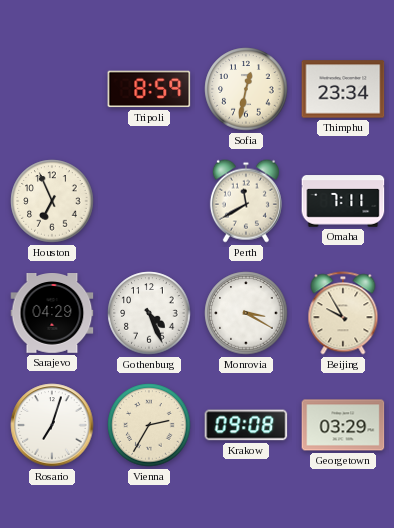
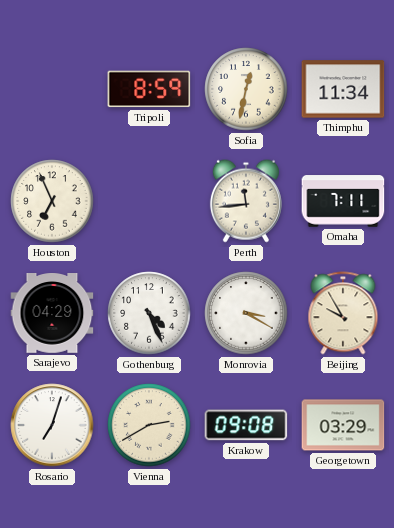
Thimphu: 23:34 -> 11:34 (343, 89)
Perth: 11:40 -> 11:44 (246, 201)
Vienna: 2:35 -> 2:40 (149, 425)
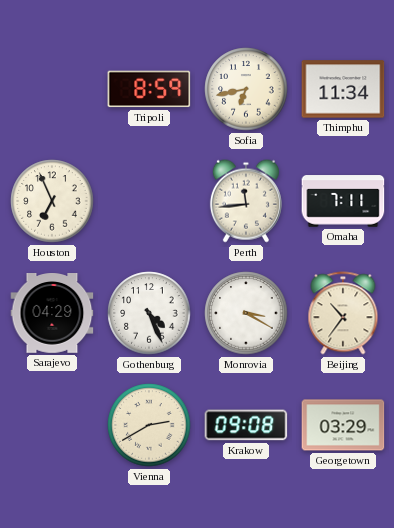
Sofia: 12:32 -> 6:43 (246, 89)
Beijing: 9:55 -> 10:36 (343, 313)
Rosario: 7:03 -> none (52, 425)
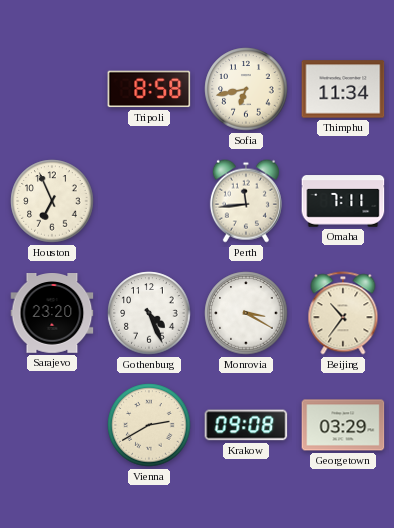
Tripoli: 8:59 -> 8:58 (149, 89)
Sarajevo: 04:29 -> 23:20 (52, 314)
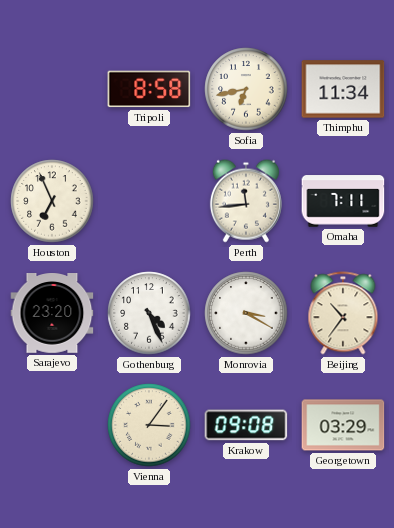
Vienna: 2:40 -> 3:06 (149, 425)
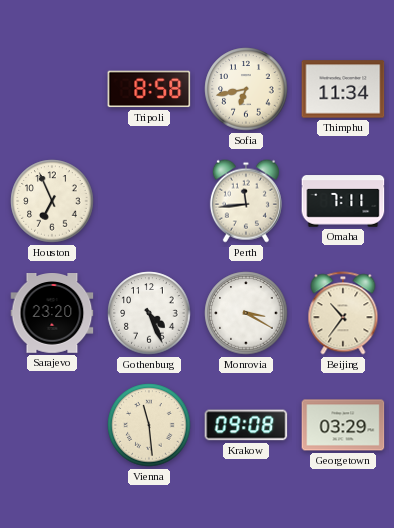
Vienna: 3:06 -> 11:29 (149, 425)
